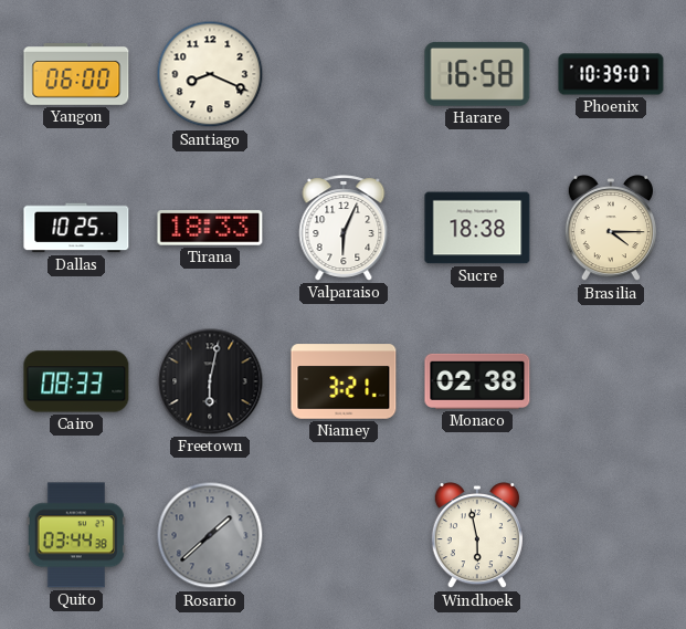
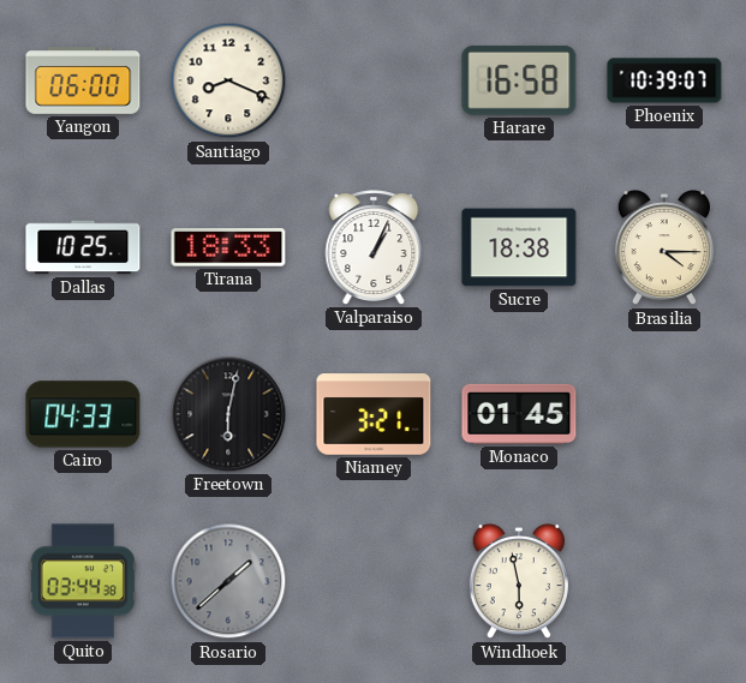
Valparaiso: 6:04 -> 1:04 (374, 247)
Cairo: 08:33 -> 04:33 (83, 414)
Monaco: 02:38 -> 01:45 (519, 414)
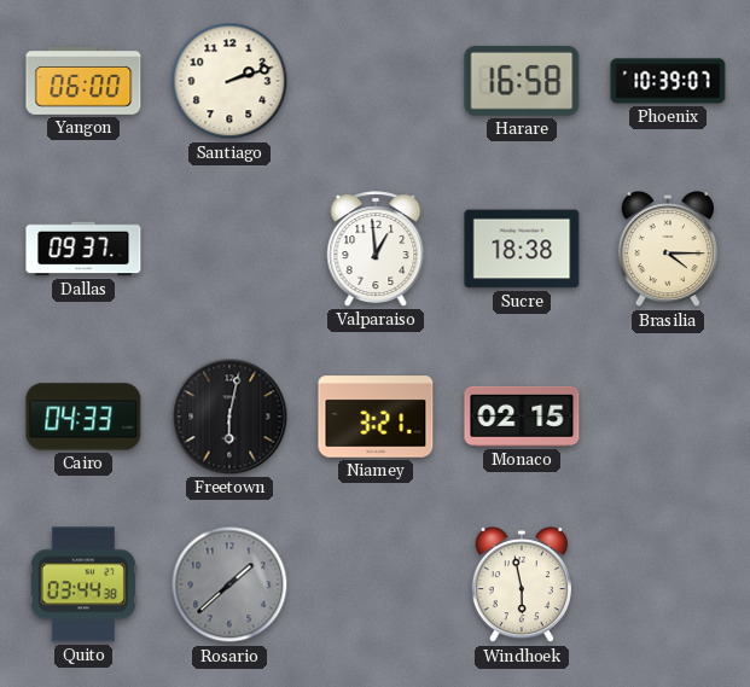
Santiago: 8:19 -> 2:12 (229, 81)
Dallas: 10:25 -> 09:37 (83, 249)
Tirana: 18:33 -> none (228, 247)
Valparaiso: 1:04 -> 12:59 (376, 249)
Monaco: 01:45 -> 02:15 (522, 417)
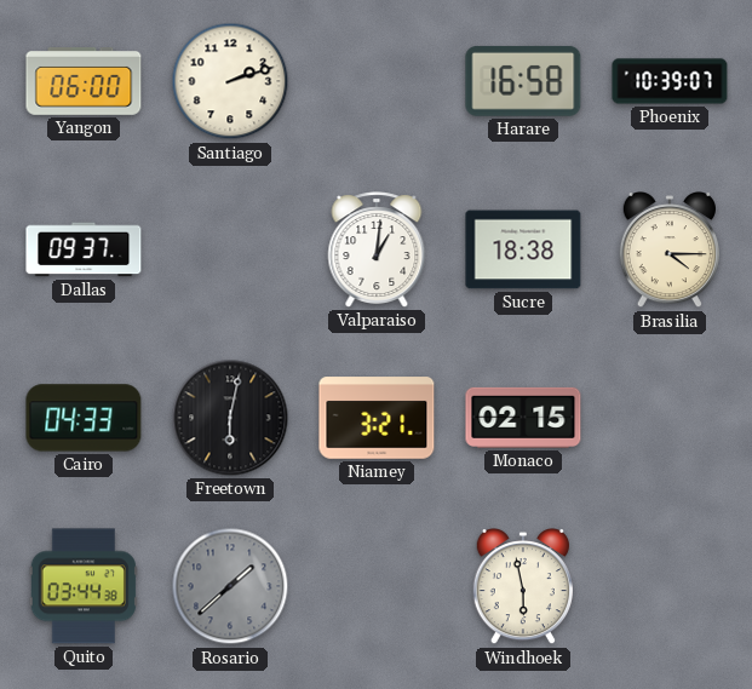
Valparaiso: 12:59 -> 1:01 (377, 249)
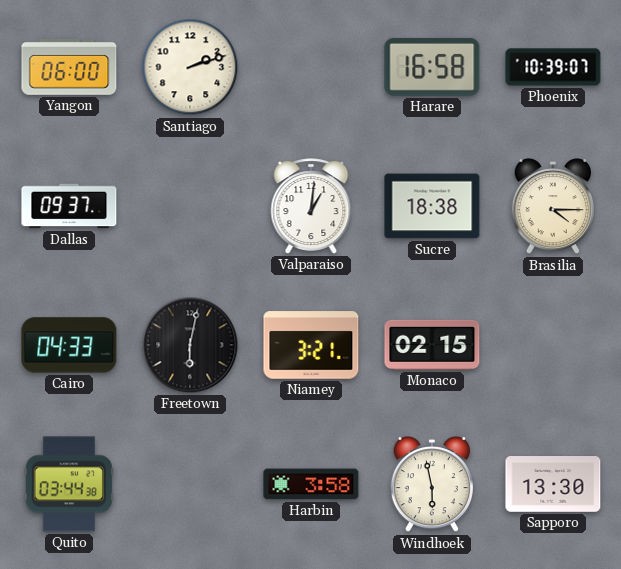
Rosario: 1:38 -> none (230, 586)
Harbin: none -> 3:58 (311, 484)
Sapporo: none -> 13:30 (553, 485)
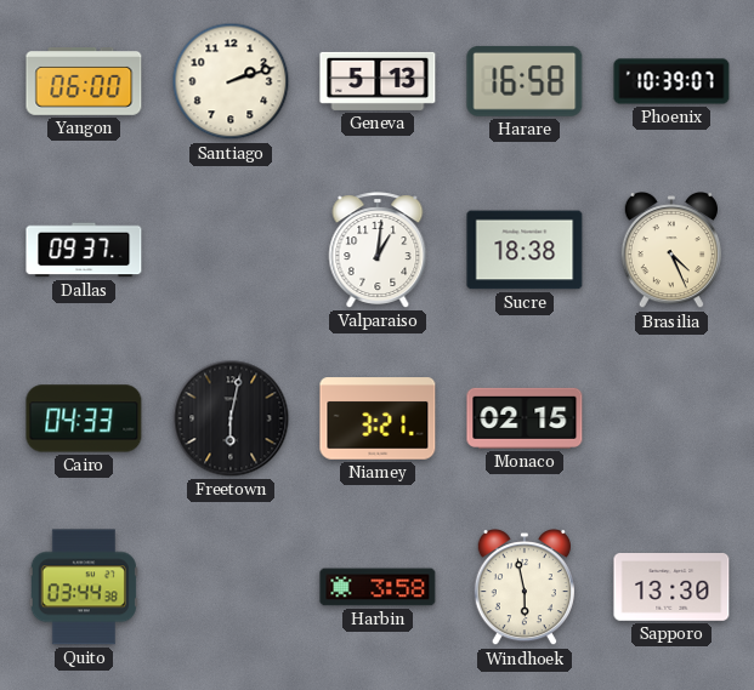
Geneva: none -> 5:13 (378, 81)
Brasilia: 4:15 -> 4:26 (671, 251)
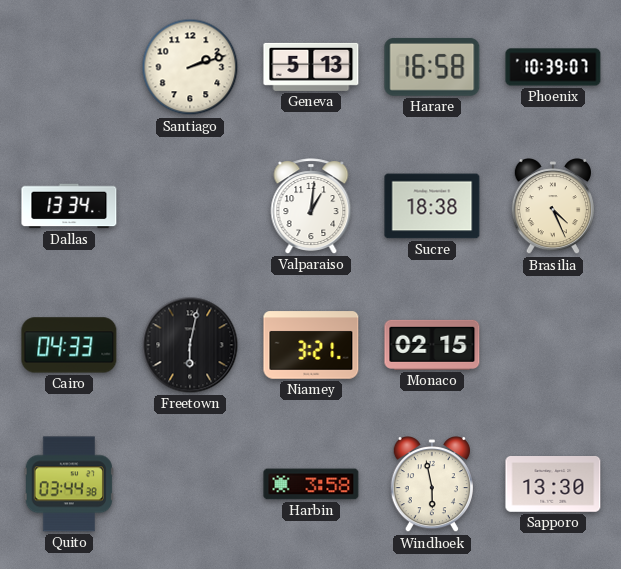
Yangon: 06:00 -> none (84, 82)
Dallas: 09:37 -> 13:34 (69, 206)
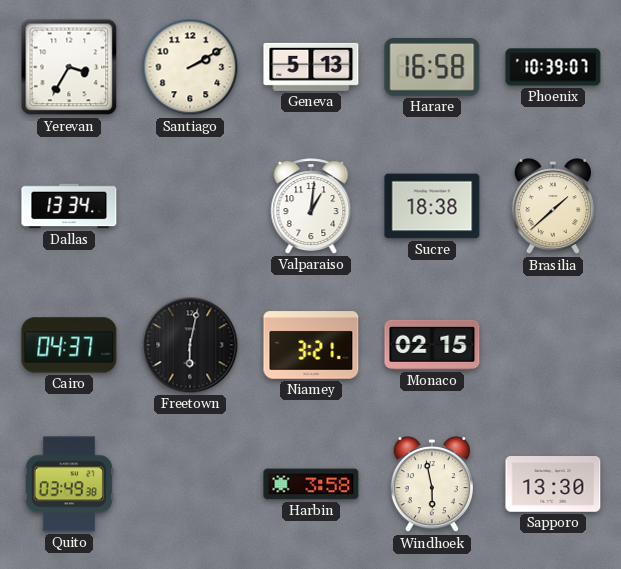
Yerevan: none -> 3:35 (69, 67)
Santiago: 2:12 -> 2:10 (190, 67)
Brasilia: 4:26 -> 1:38 (553, 207)
Cairo: 04:33 -> 04:37 (69, 345)
Quito: 03:44 -> 03:49 (69, 484)
